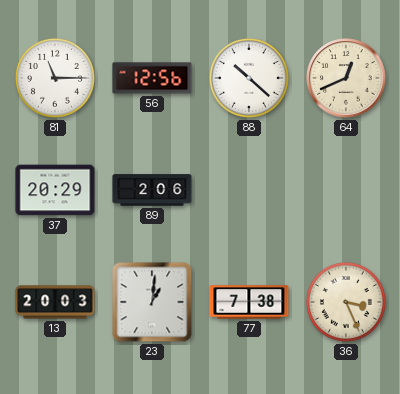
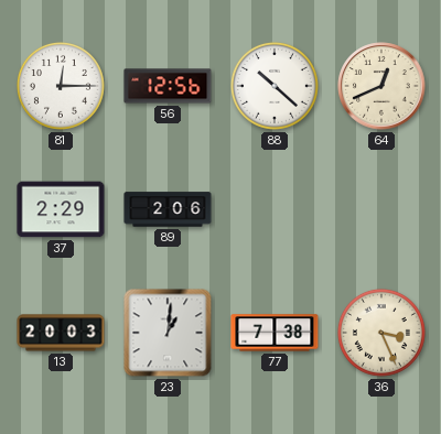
81: 11:15 -> 12:15 (61, 86)
37: 20:29 -> 2:29 (61, 209)
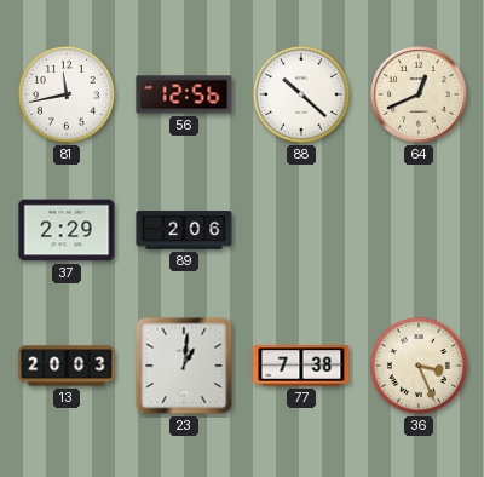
81: 12:15 -> 11:43 (67, 94)
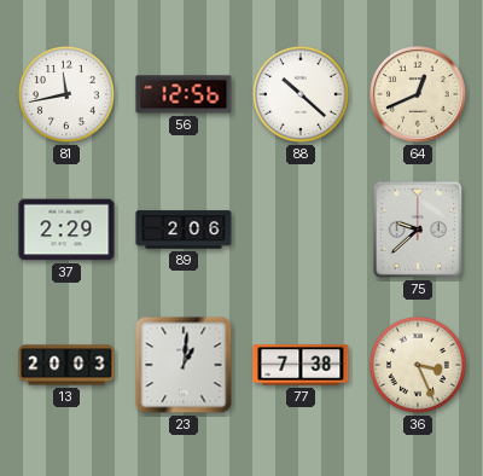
75: none -> 9:38 (418, 230)
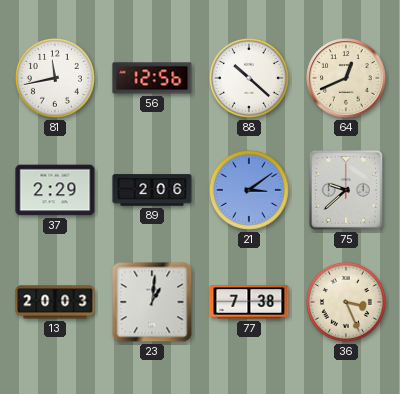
21: none -> 3:09 (249, 190)
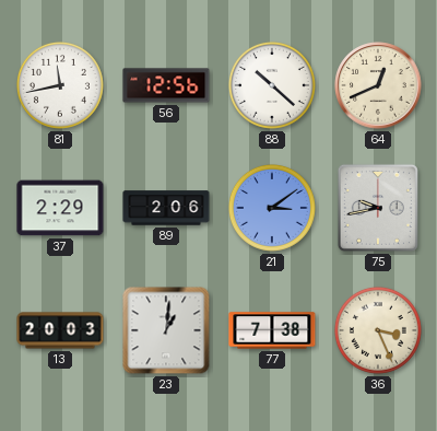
75: 9:38 -> 9:43 (378, 208)
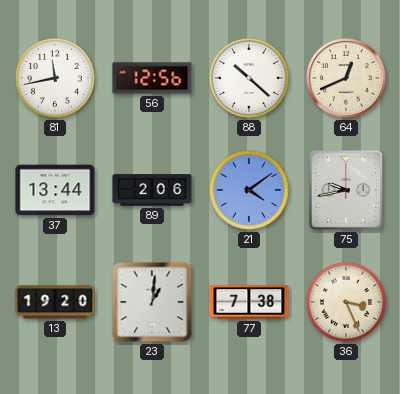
37: 2:29 -> 13:44 (55, 190)
21: 3:09 -> 4:09 (249, 190)
13: 20:03 -> 19:20 (55, 302)
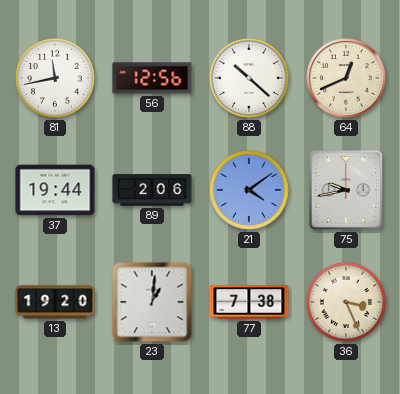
37: 13:44 -> 19:44 (55, 190)
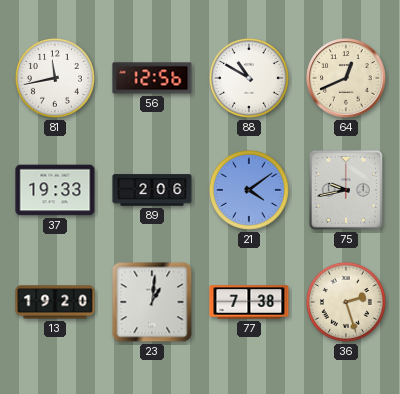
88: 10:22 -> 10:50 (249, 78)
37: 19:44 -> 19:33 (55, 190)
36: 3:26 -> 2:27 (346, 302)
